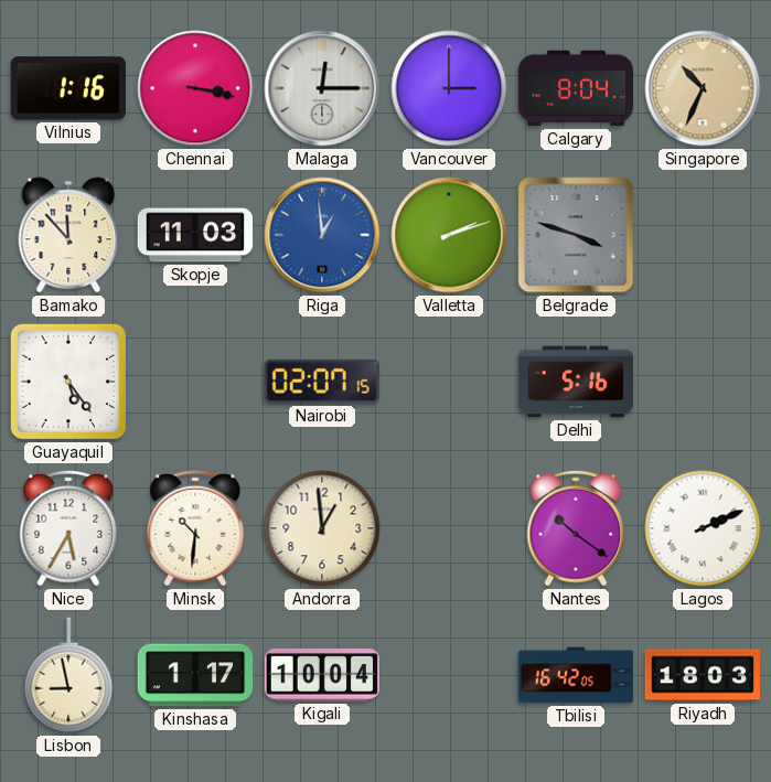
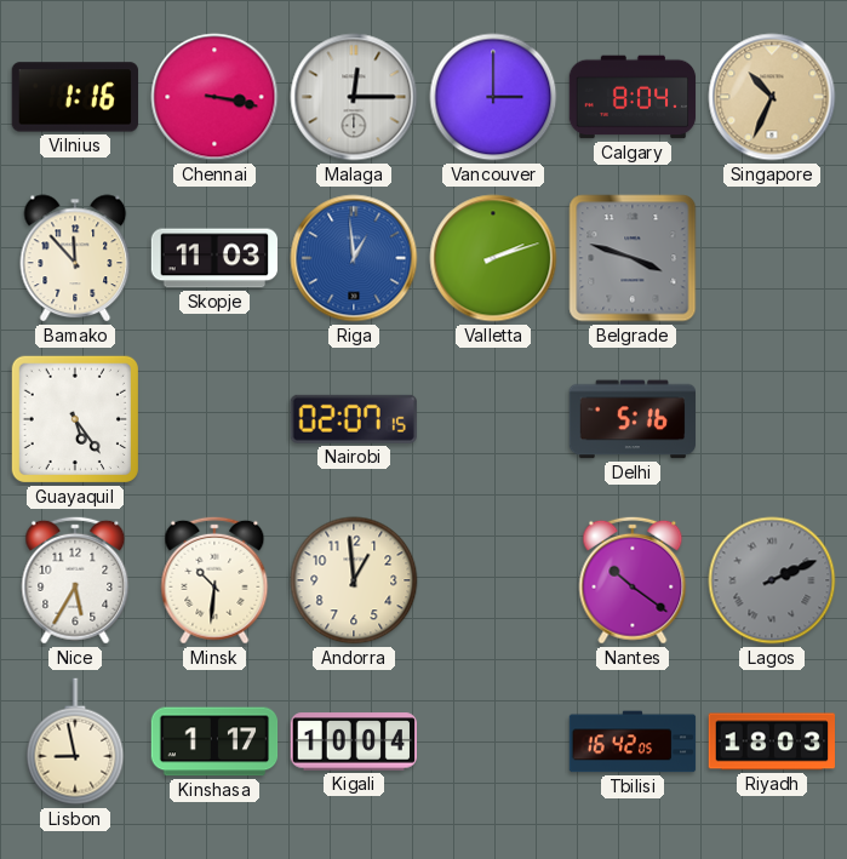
Lagos dial: white -> grey (772, 580)
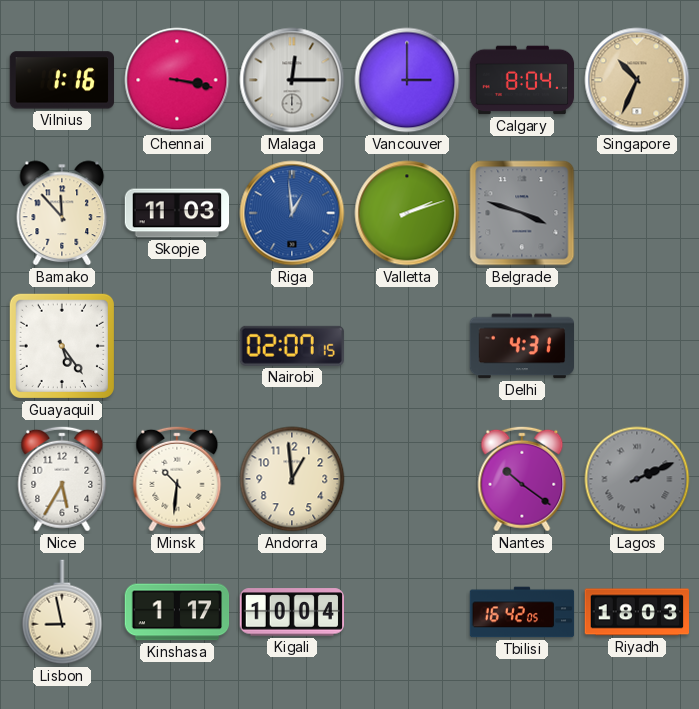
Delhi: 5:16 -> 4:31 (521, 346)
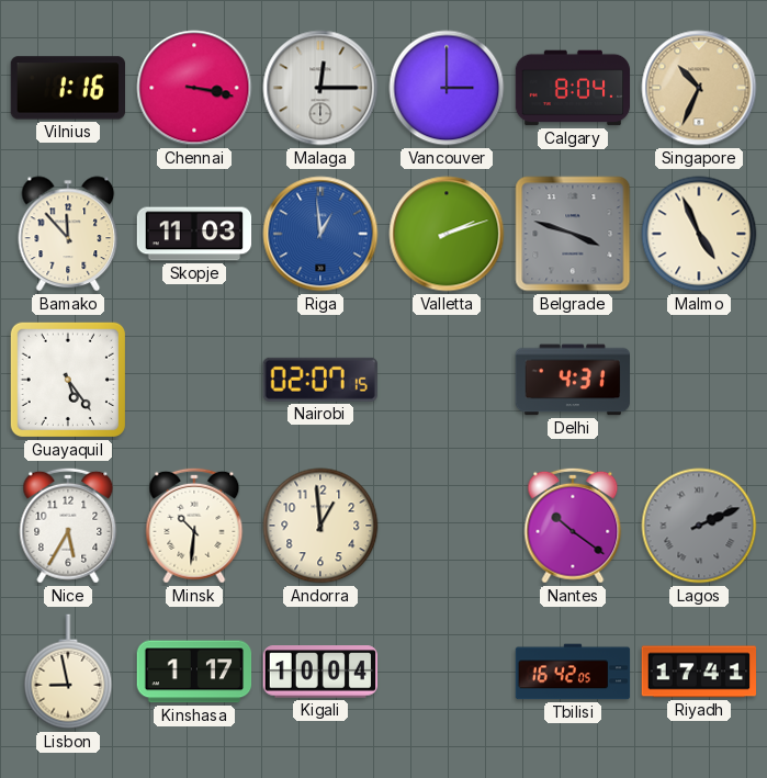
Malmo: none -> 4:56 (699, 234)
Riyadh: 18:03 -> 17:41 (699, 672)
